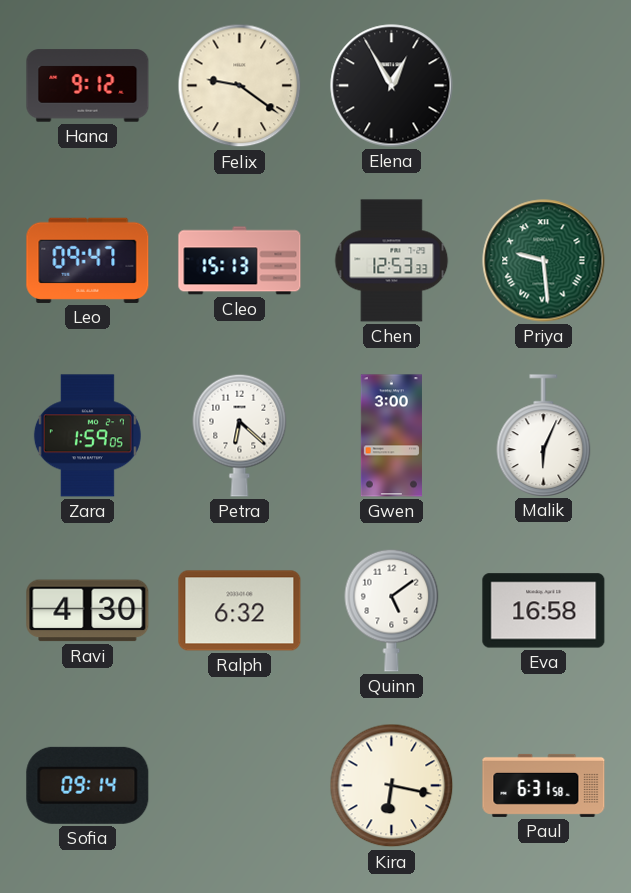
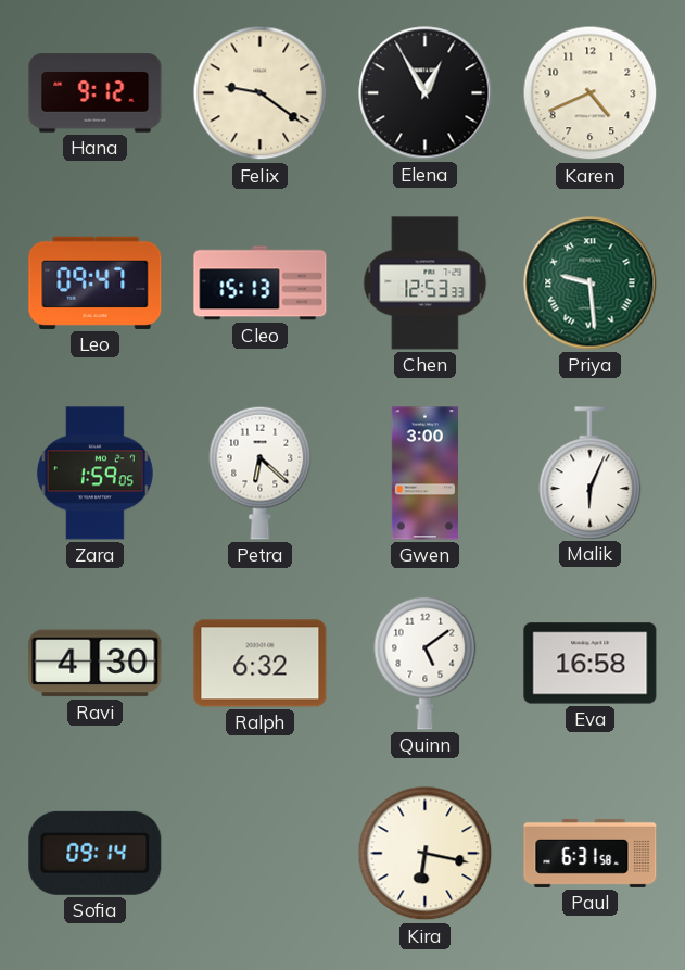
Karen: none -> 4:41 (591, 93)
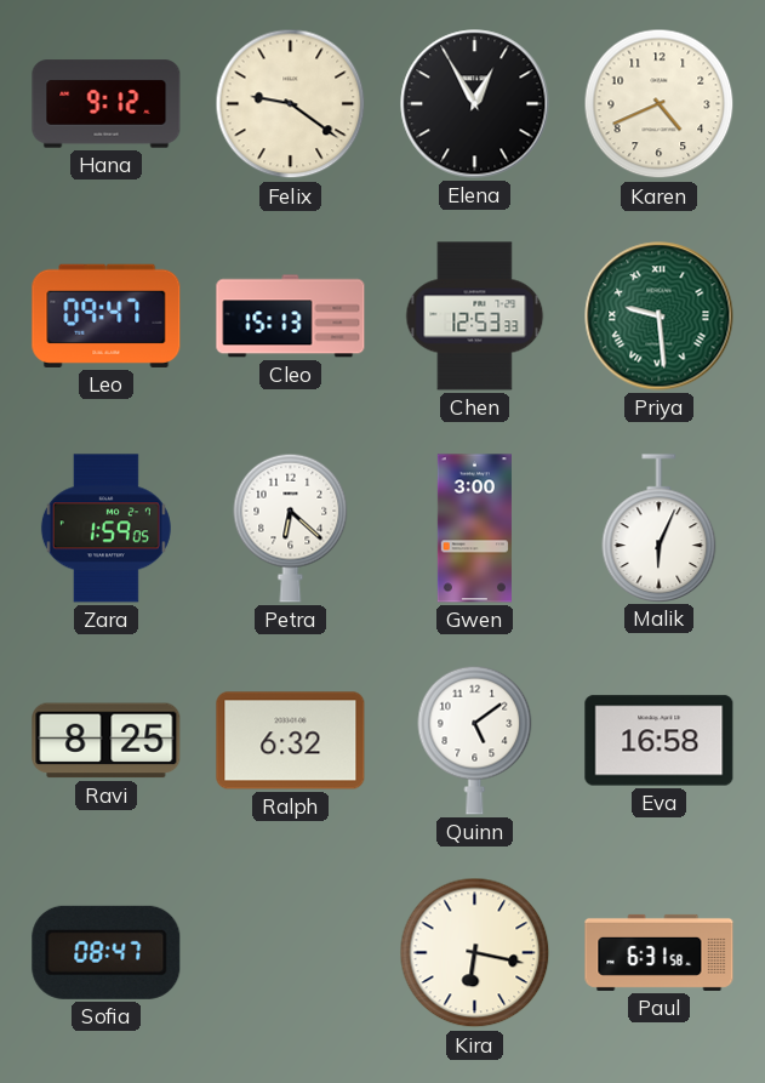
Ravi: 4:30 -> 8:25 (107, 741)
Sofia: 09:14 -> 08:47 (107, 952)
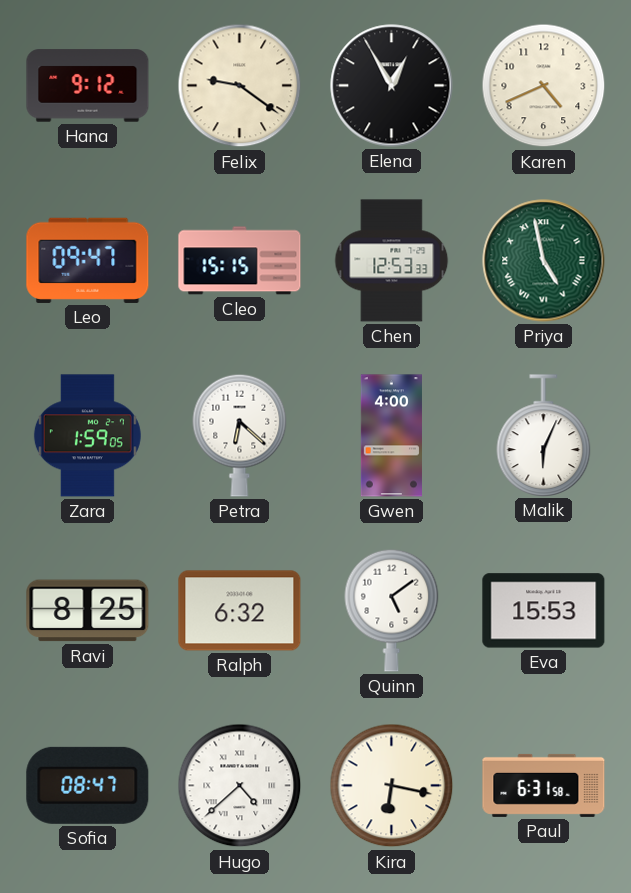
Cleo: 15:13 -> 15:15 (240, 261)
Priya: 9:29 -> 4:58 (544, 261)
Gwen: 3:00 -> 4:00 (391, 436)
Eva: 16:58 -> 15:53 (544, 611)
Hugo: none -> 4:38 (240, 786)
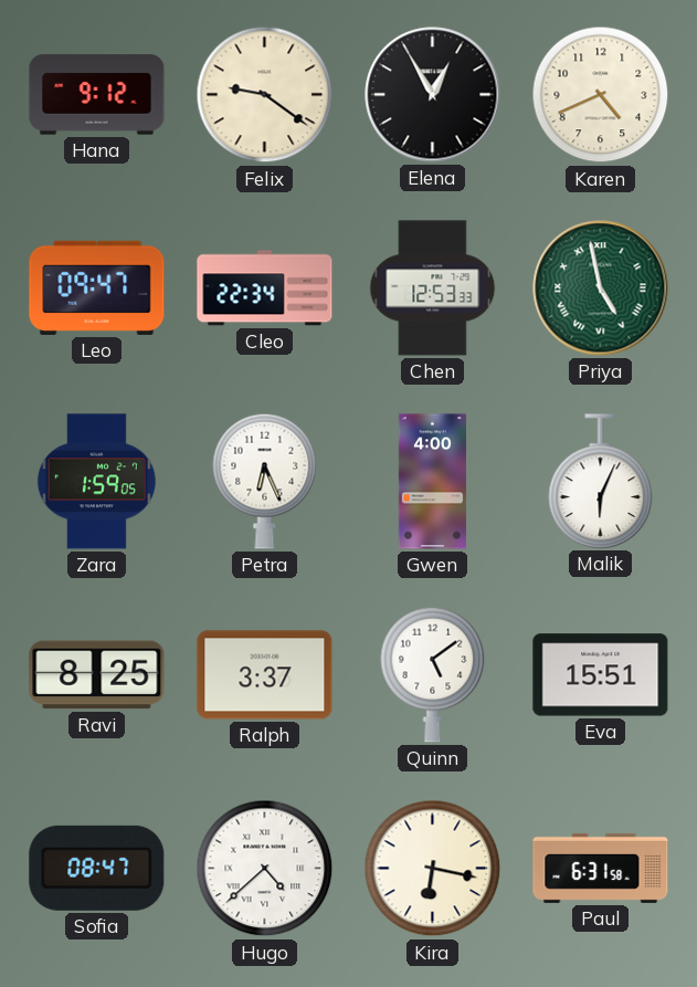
Cleo: 15:15 -> 22:34 (265, 288)
Petra: 6:22 -> 6:26 (265, 481)
Ralph: 6:32 -> 3:37 (265, 675)
Eva: 15:53 -> 15:51 (601, 675)
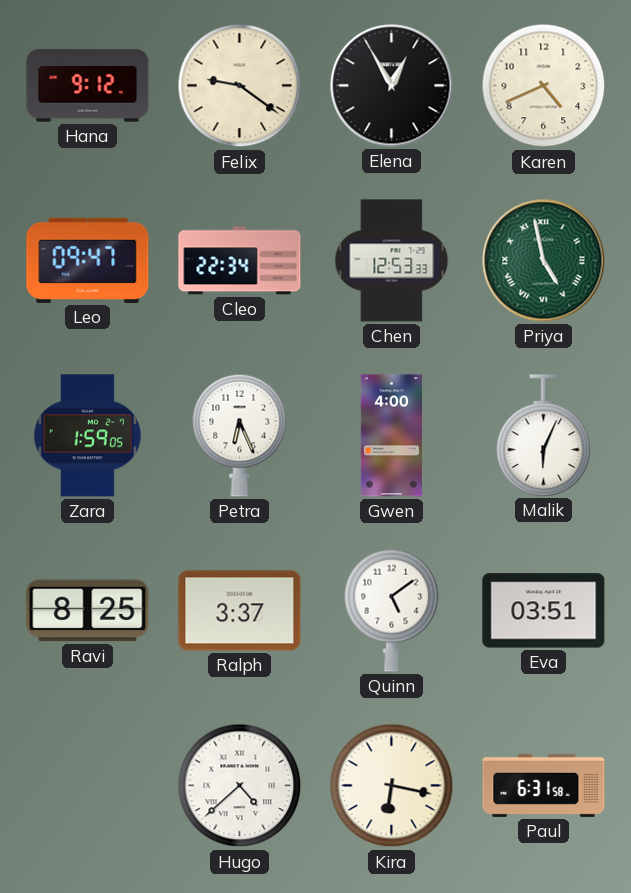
Eva: 15:51 -> 03:51 (544, 611)
Sofia: 08:47 -> none (97, 868)
